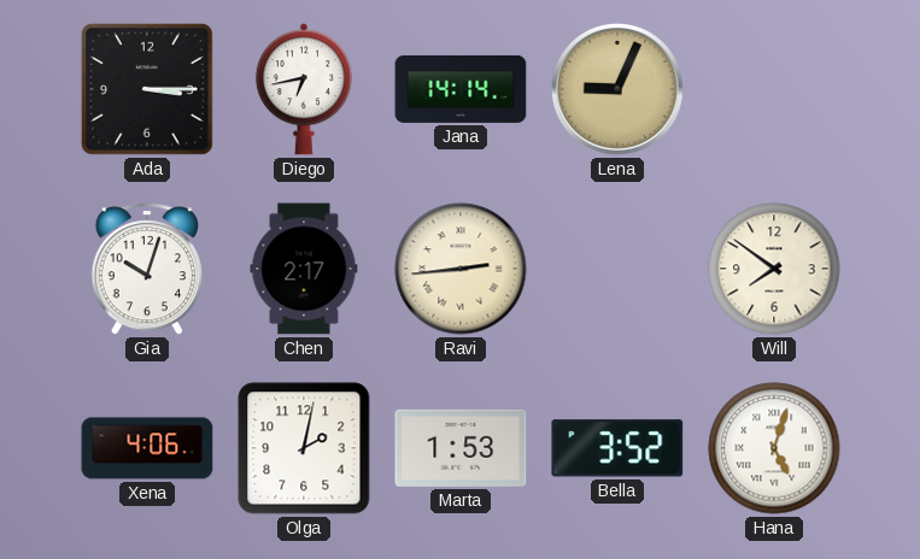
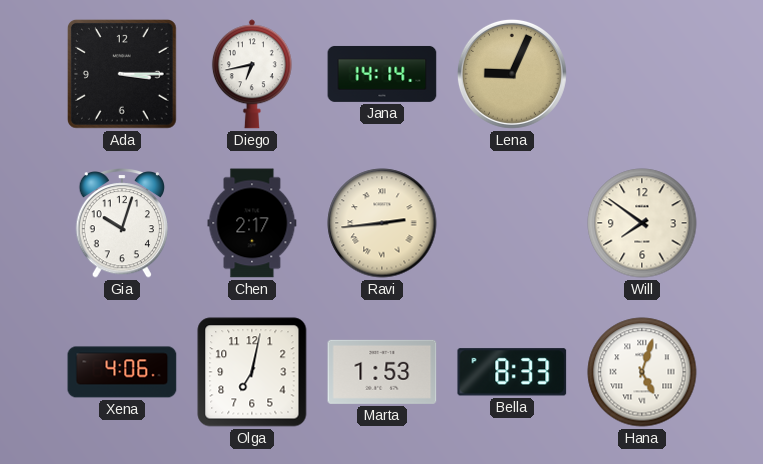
Olga: 2:02 -> 7:02 (252, 372)
Bella: 3:52 -> 8:33 (512, 372)
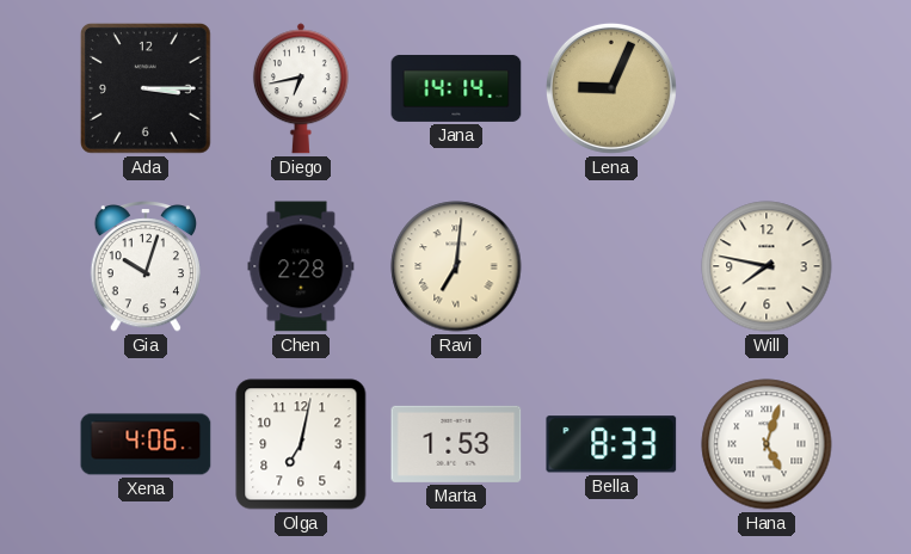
Chen: 2:17 -> 2:28 (301, 266)
Ravi: 2:44 -> 7:01 (456, 266)
Will: 7:51 -> 7:47 (767, 266)
